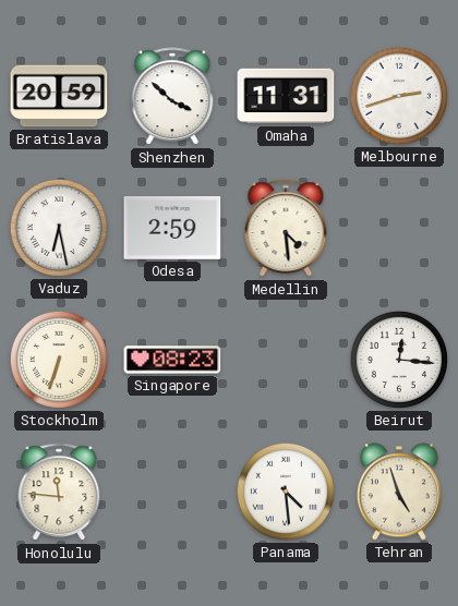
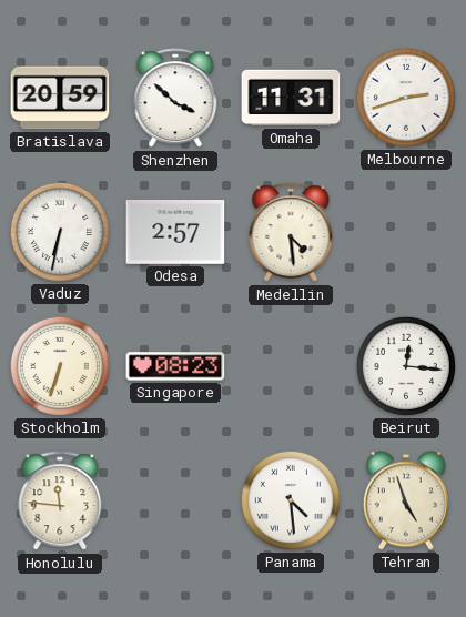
Vaduz: 6:28 -> 6:32 (60, 232)
Odesa: 2:59 -> 2:57 (175, 233)
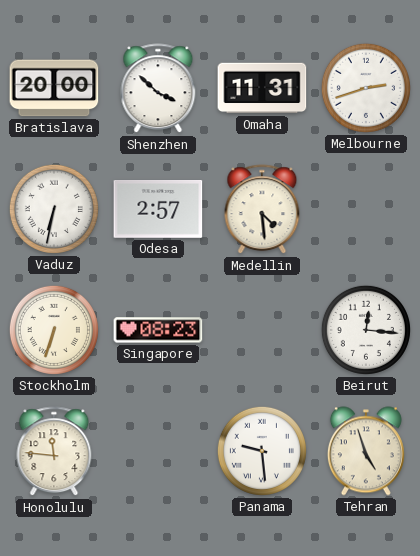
Bratislava: 20:59 -> 20:00 (54, 88)
Panama: 4:29 -> 9:29 (262, 451)
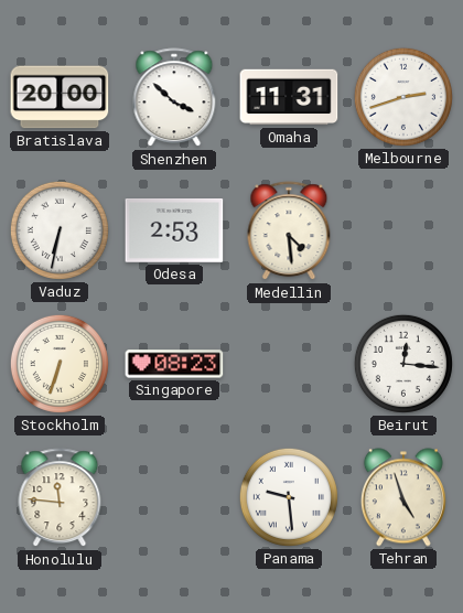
Odesa: 2:57 -> 2:53 (174, 232)
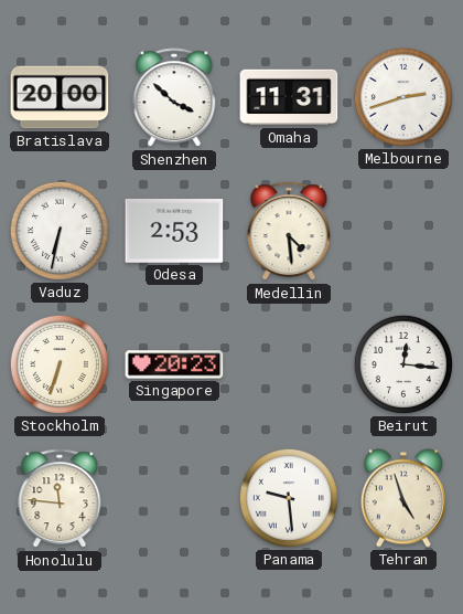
Singapore: 08:23 -> 20:23 (174, 364)
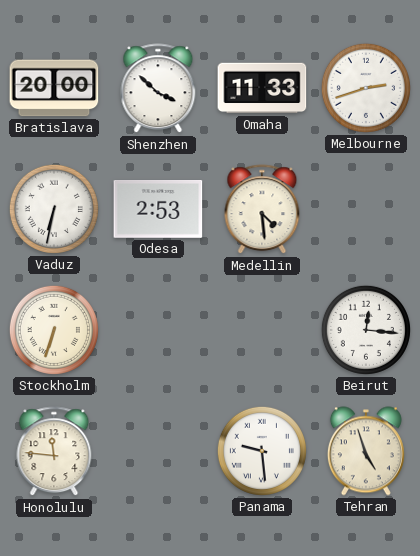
Omaha: 11:31 -> 11:33 (262, 88)
Singapore: 20:23 -> none (174, 364)
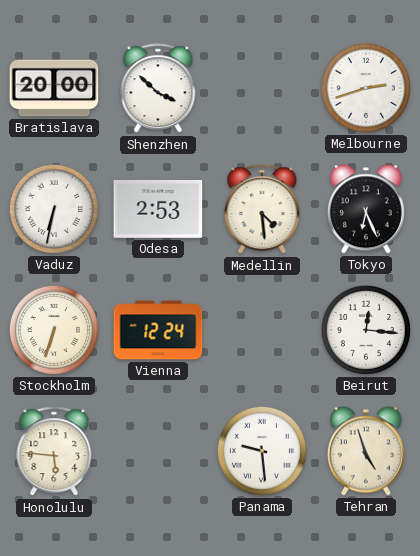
Omaha: 11:33 -> none (262, 88)
Tokyo: none -> 6:26 (366, 209)
Vienna: none -> 12:24 (158, 330)
Honolulu: 11:46 -> 5:46 (54, 452)
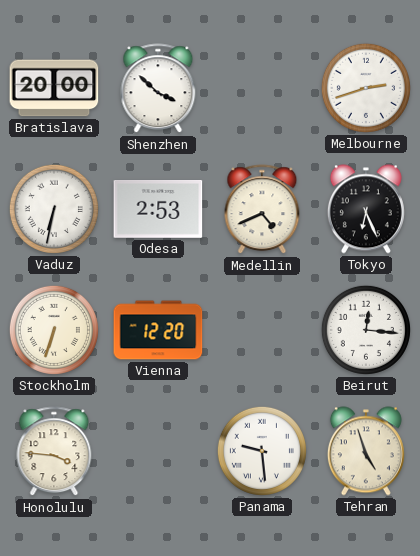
Medellin: 4:29 -> 4:41 (262, 210)
Vienna: 12:24 -> 12:20 (158, 330)
Honolulu: 5:46 -> 3:46 (54, 452)
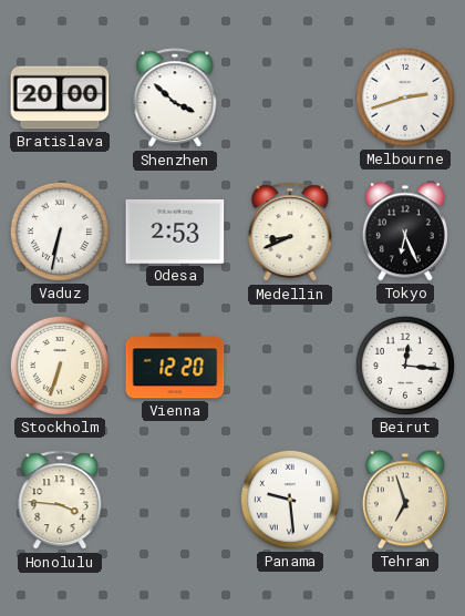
Medellin: 4:41 -> 8:41 (290, 233)
Tehran: 4:57 -> 6:57 (405, 500)
